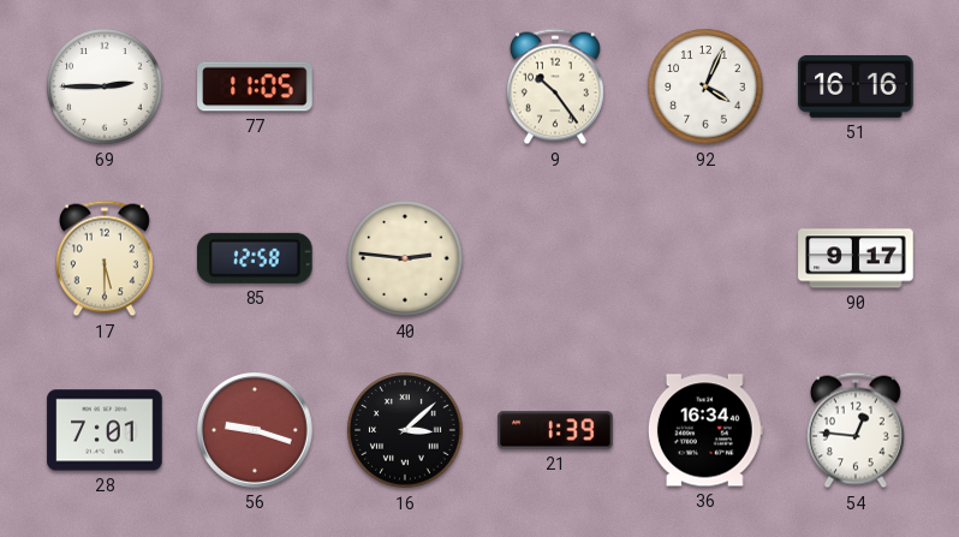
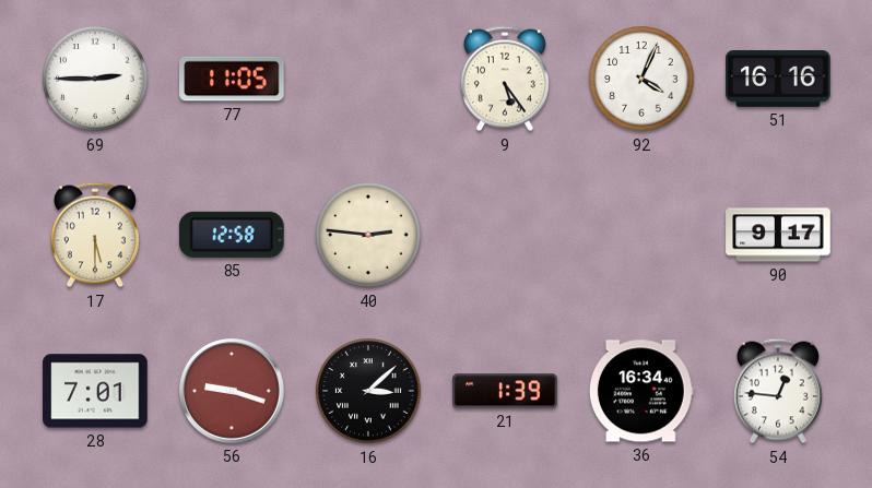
9: 10:24 -> 5:24 (505, 79)
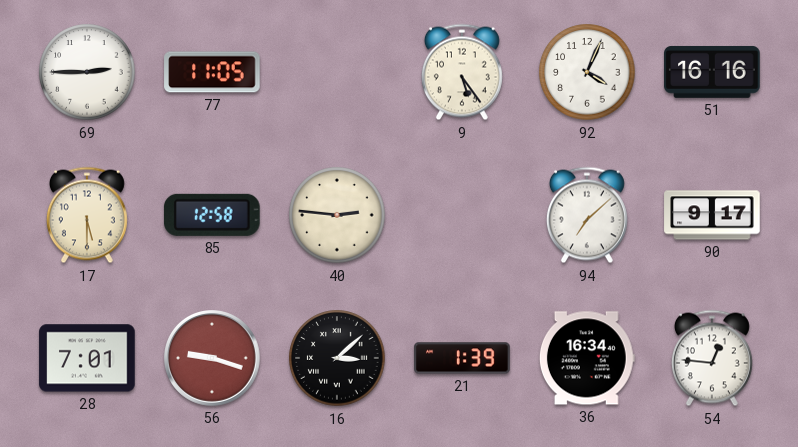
94: none -> 7:08 (587, 215)
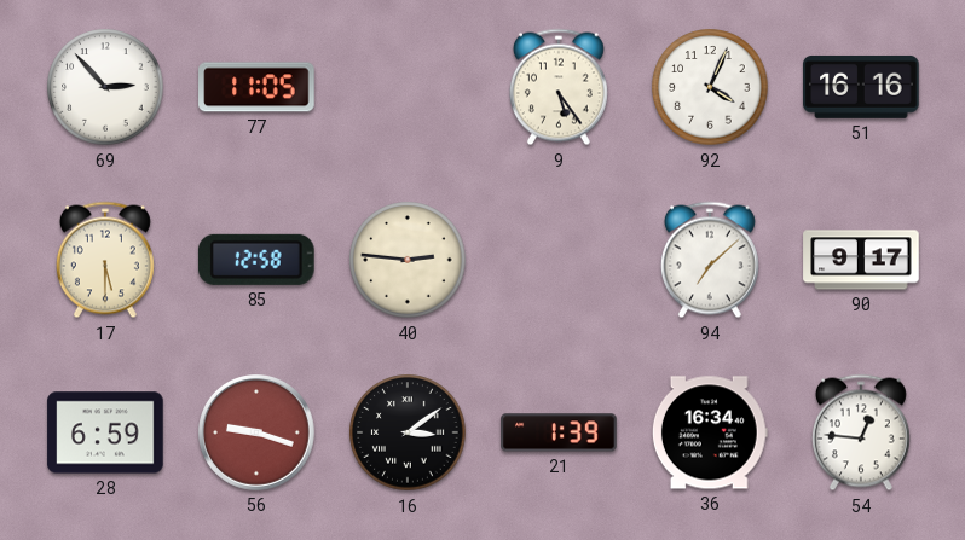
69: 2:45 -> 2:53 (105, 87)
28: 7:01 -> 6:59 (105, 432)
16: 3:08 -> 3:09 (408, 432)
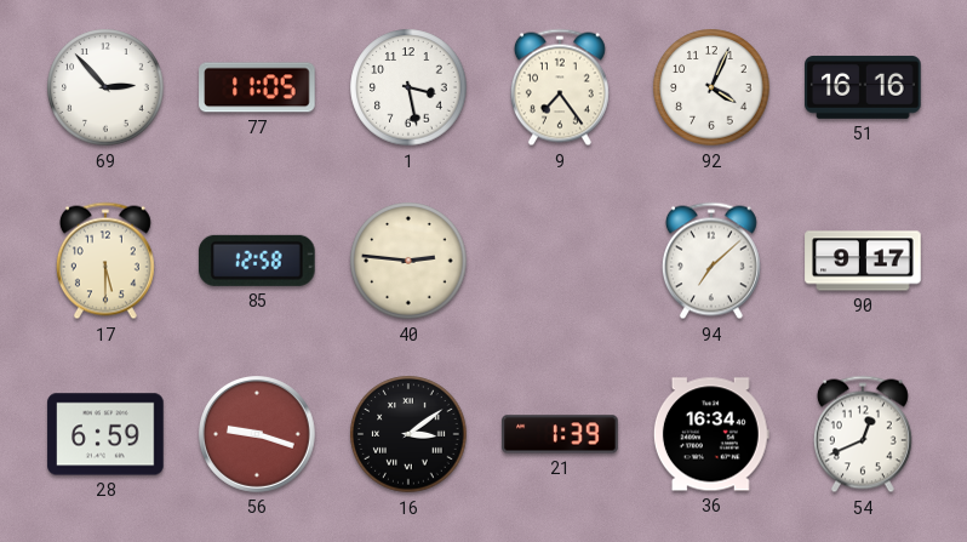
1: none -> 3:28 (408, 87)
9: 5:24 -> 7:24 (560, 87)
54: 12:46 -> 12:41 (863, 434)
